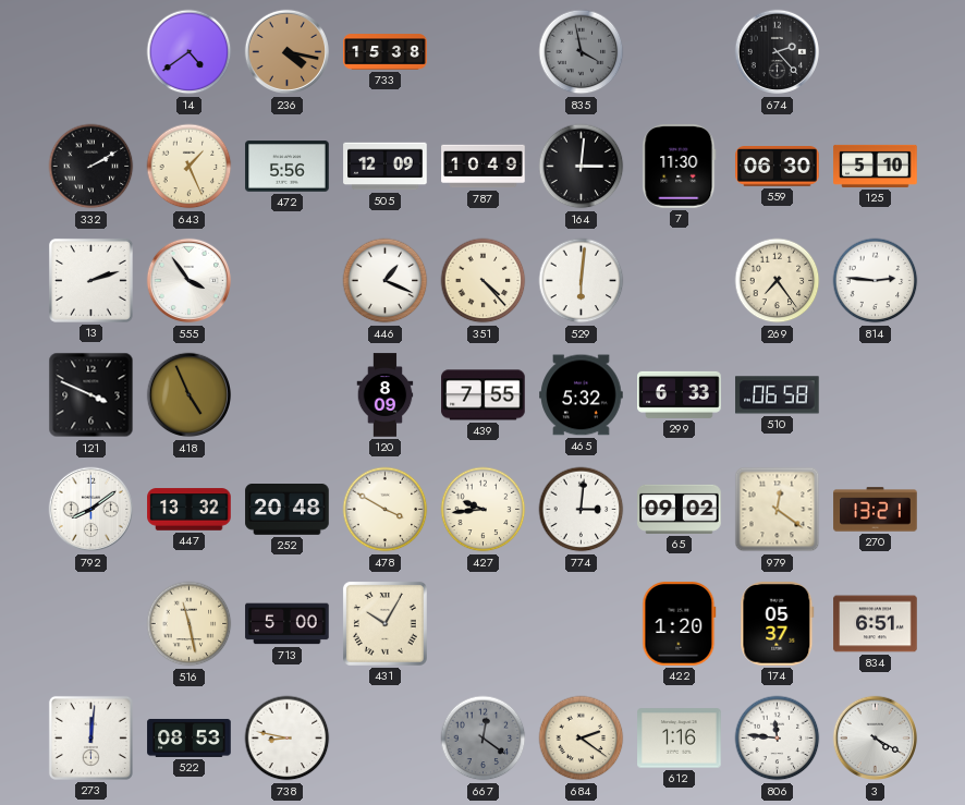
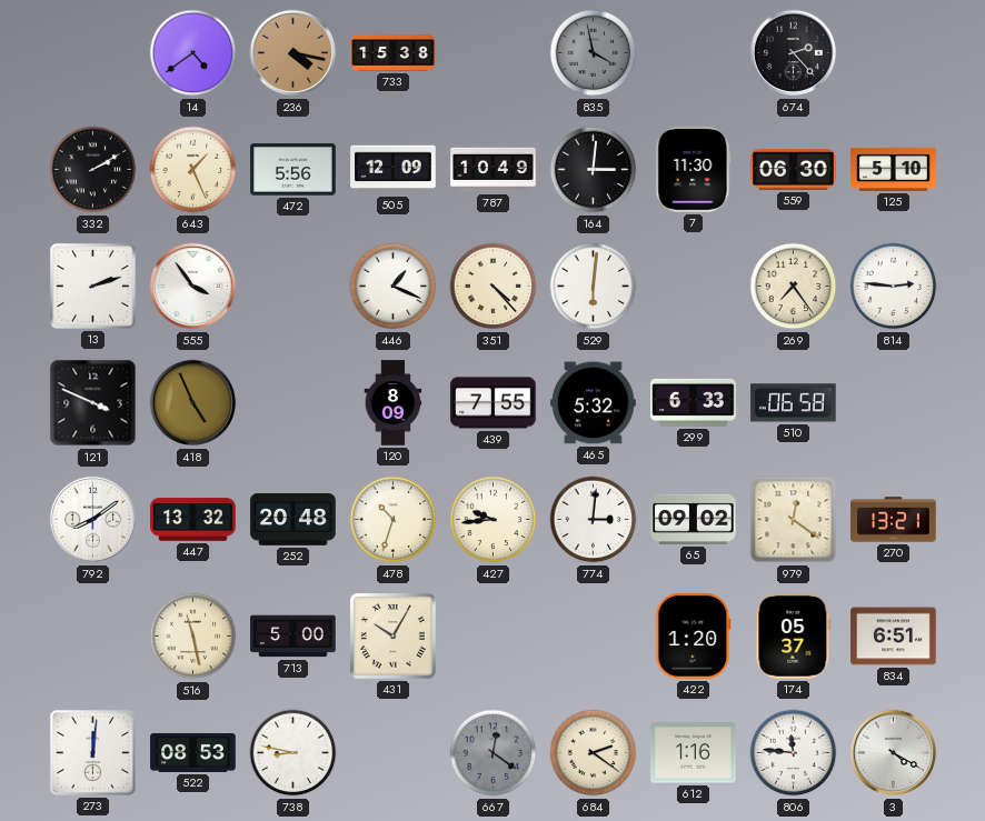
478: 3:50 -> 10:33 (394, 520)
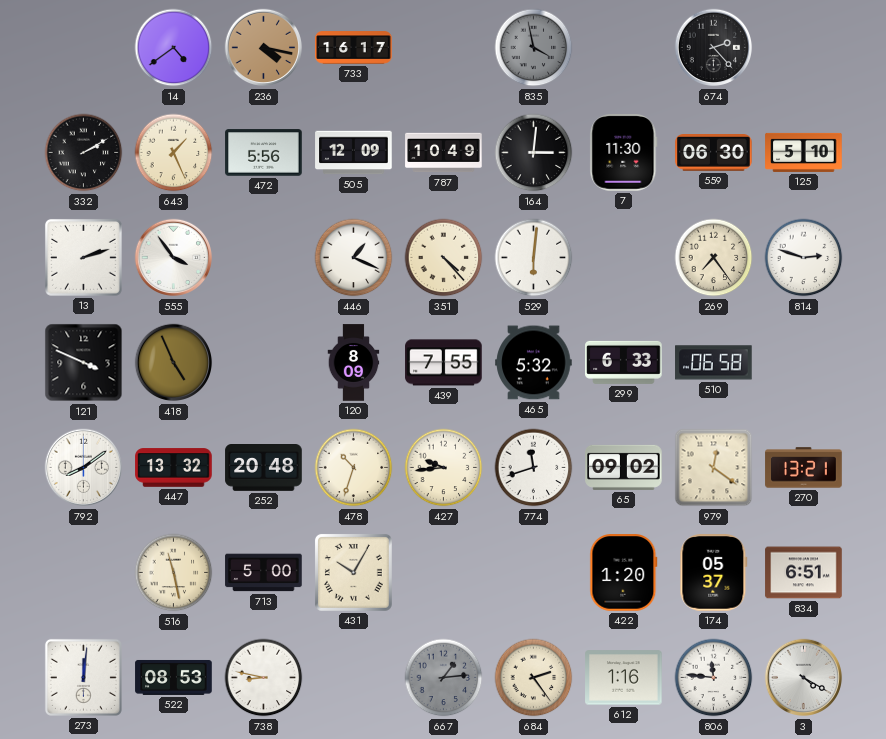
733: 15:38 -> 16:17 (354, 48)
814: 2:46 -> 2:48 (804, 258)
774: 3:01 -> 11:42 (534, 468)
667: 12:21 -> 1:14 (444, 678)
684: 2:21 -> 2:24 (534, 678)
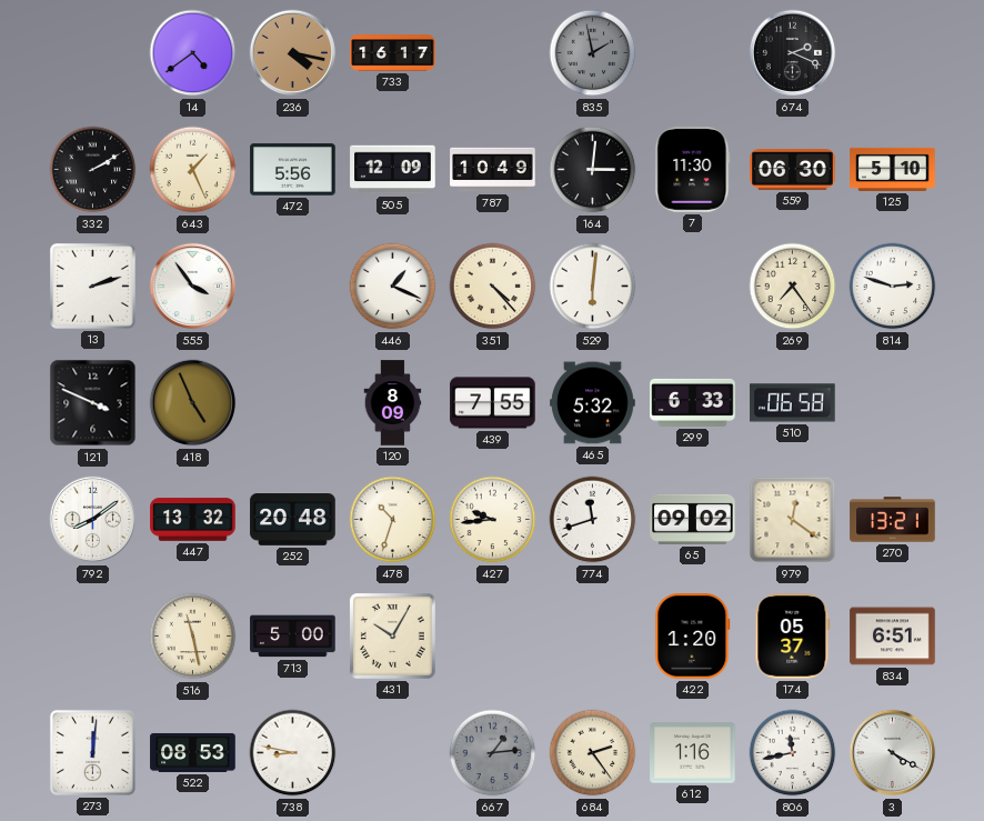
835: 3:58 -> 1:58 (593, 53)
674: 2:23 -> 2:19 (793, 53)
806: 11:46 -> 11:43 (793, 753)
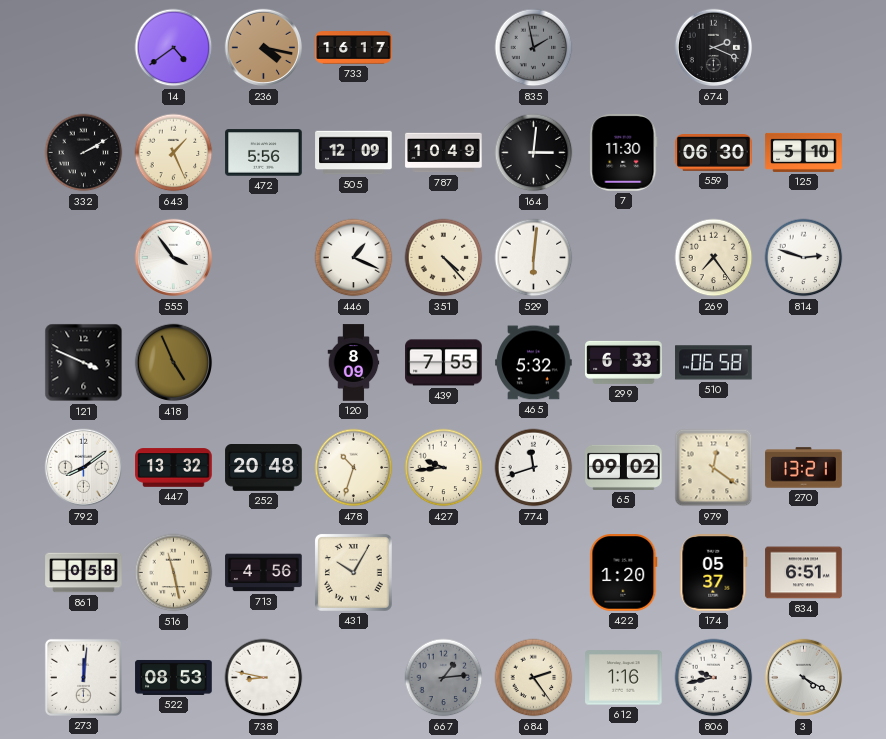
13: 2:12 -> none (92, 286)
861: none -> 0:58 (84, 573)
713: 5:00 -> 4:56 (264, 573)
806: 11:43 -> 9:43 (714, 678)
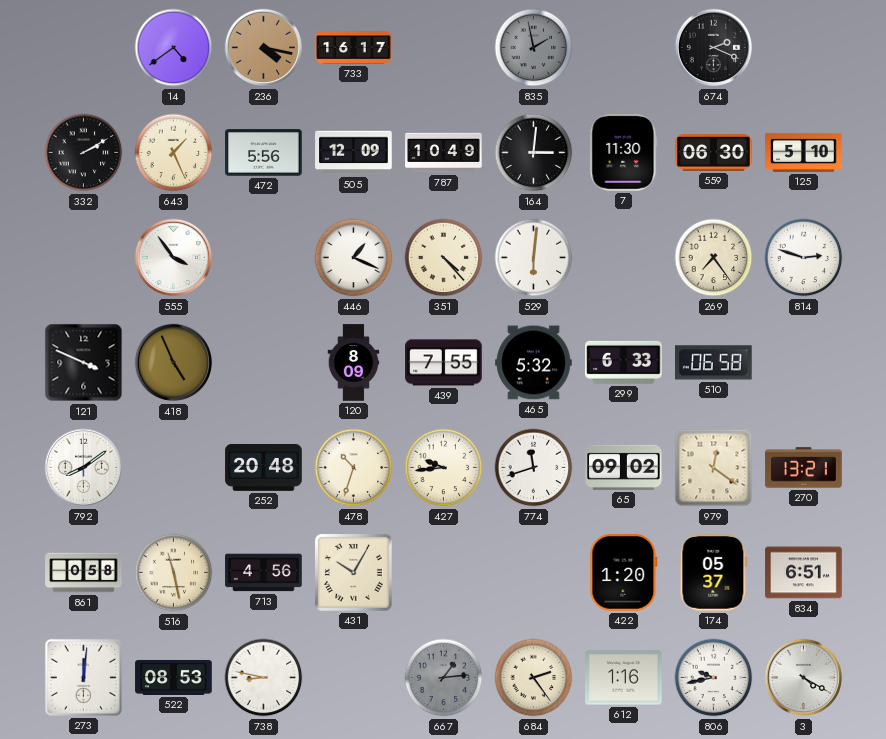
447: 13:32 -> none (174, 468)
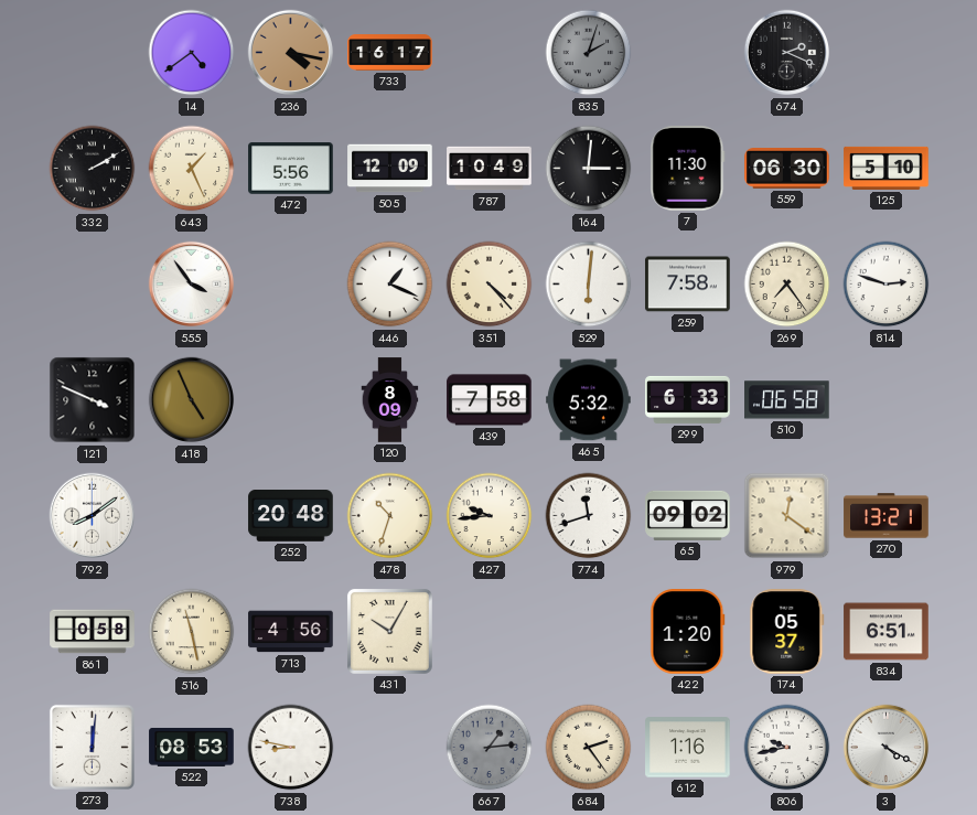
835: 1:58 -> 2:03 (589, 53)
259: none -> 7:58 (688, 285)
439: 7:55 -> 7:58 (490, 400)
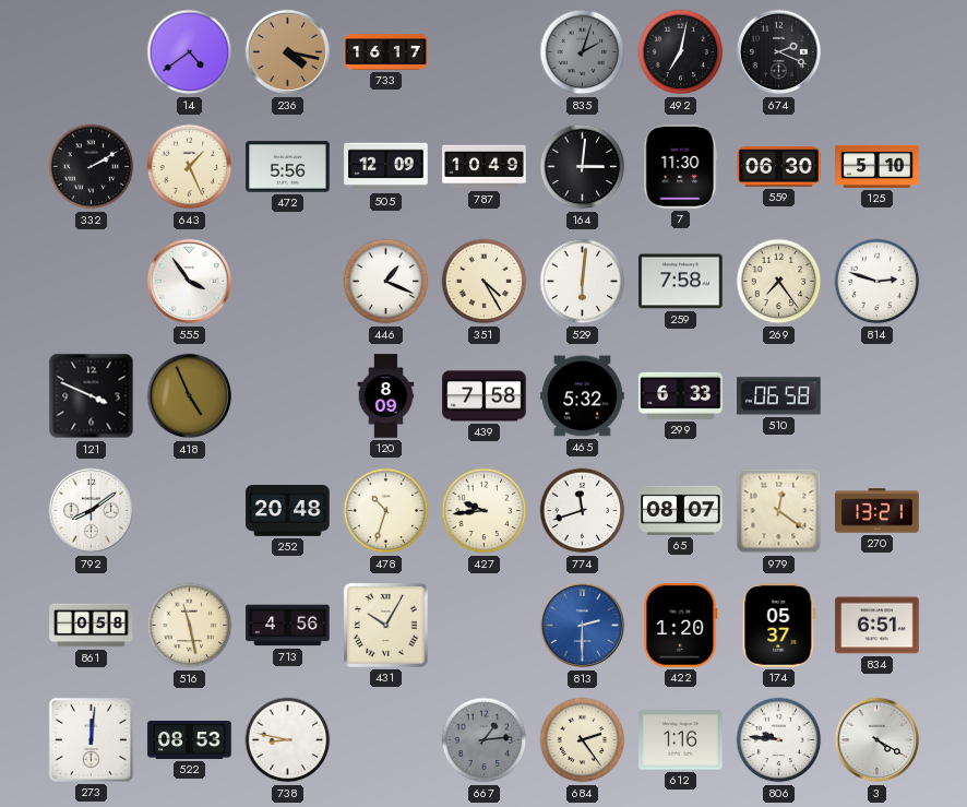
492: none -> 7:02 (681, 52)
351: 4:23 -> 4:25 (485, 282)
65: 09:02 -> 08:07 (681, 510)
813: none -> 2:30 (583, 626)
806: 9:43 -> 9:46 (779, 740)
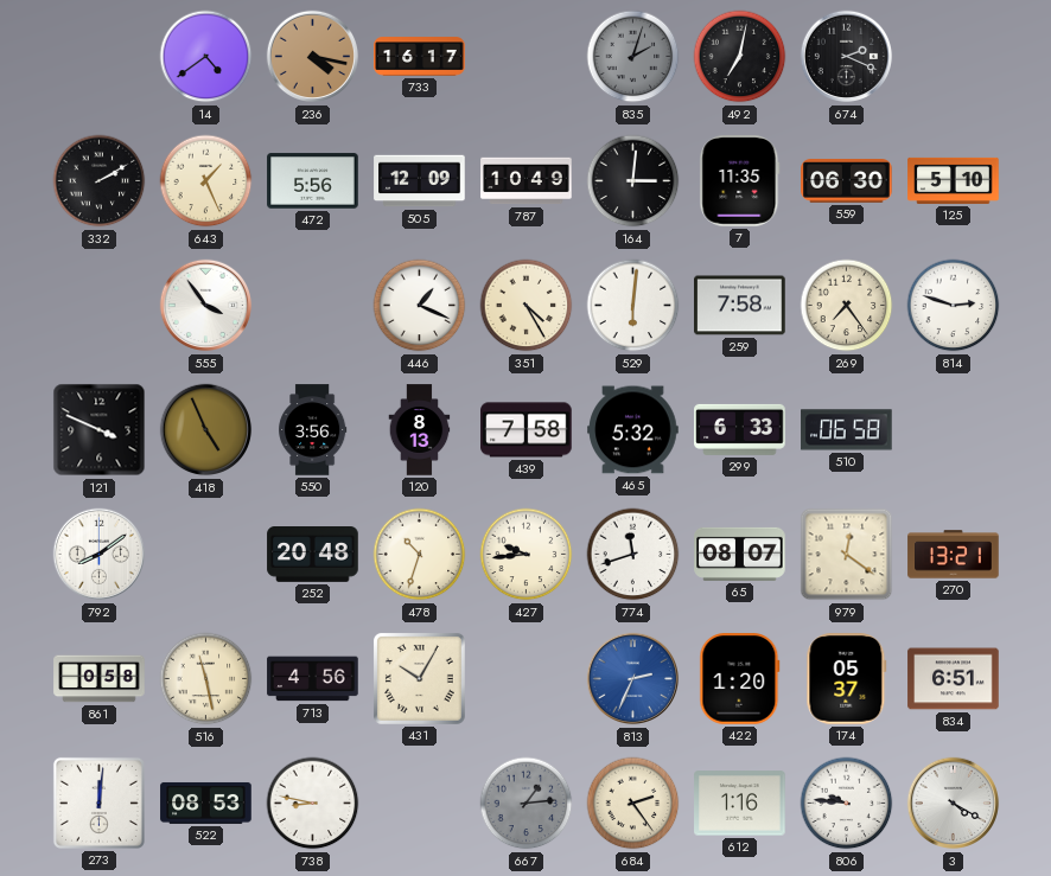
7: 11:30 -> 11:35 (740, 181)
550: none -> 3:56 (313, 430)
120: 8:09 -> 8:13 (420, 430)
813: 2:30 -> 2:34 (633, 679)
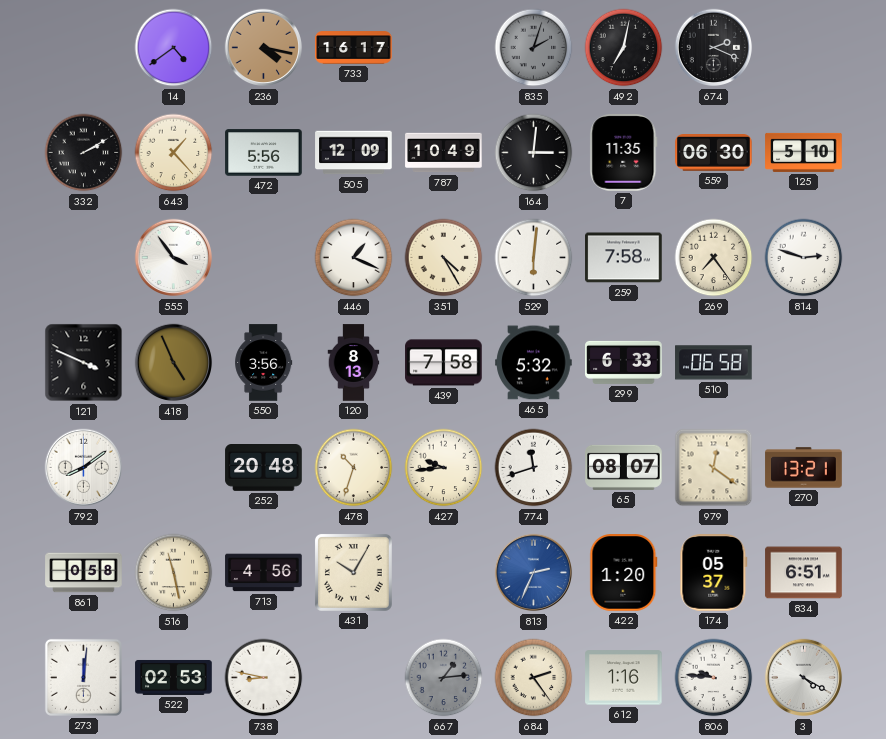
643: 1:26 -> 1:23 (174, 153)
522: 08:53 -> 02:53 (174, 677)
